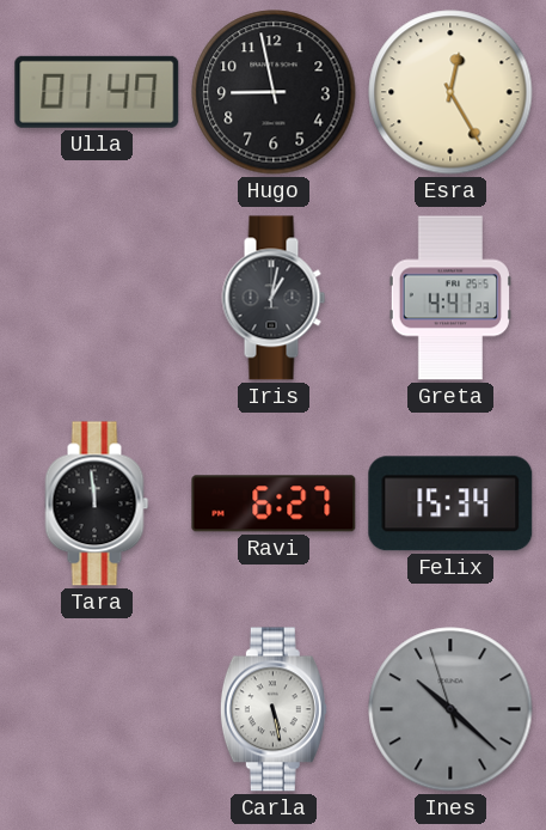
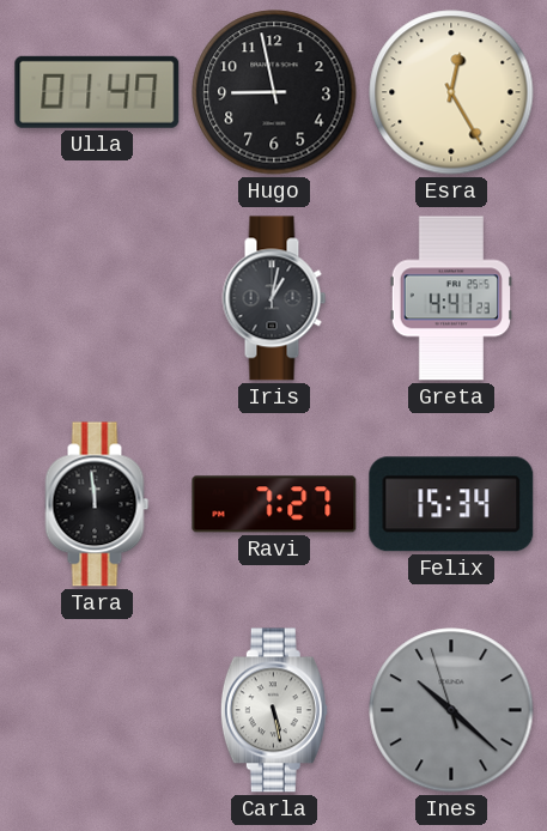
Ravi: 6:27 -> 7:27 (274, 504)
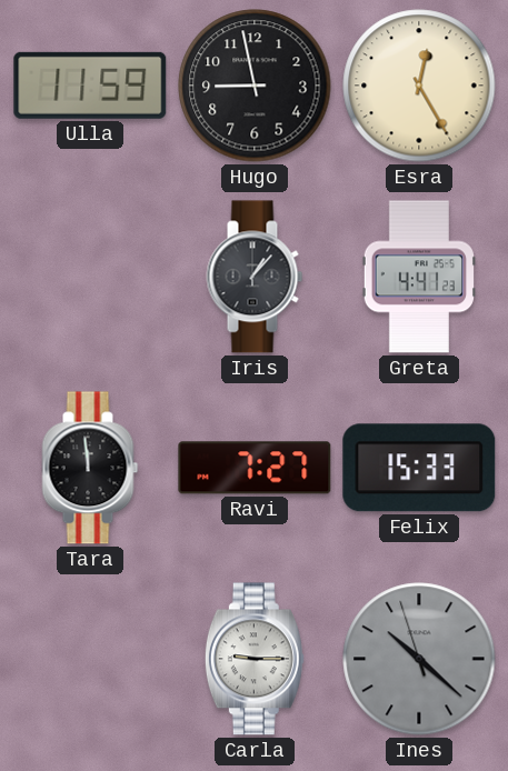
Ulla: 01:47 -> 11:59 (90, 86)
Iris: 1:02 -> 1:07 (255, 277)
Felix: 15:34 -> 15:33 (419, 468)
Carla: 5:28 -> 9:15 (255, 659)
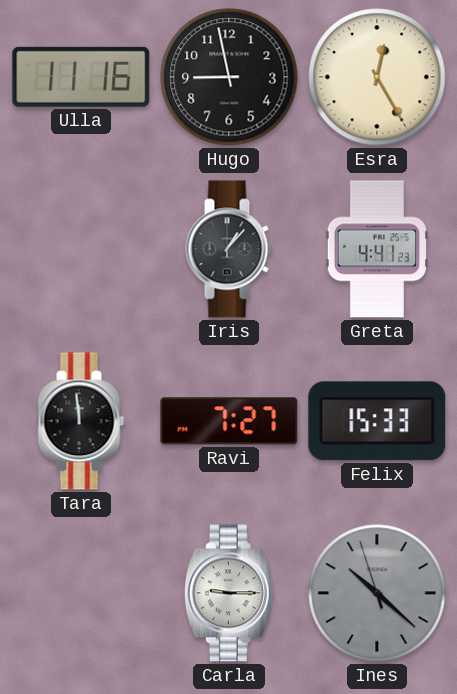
Ulla: 11:59 -> 11:16 (81, 77)
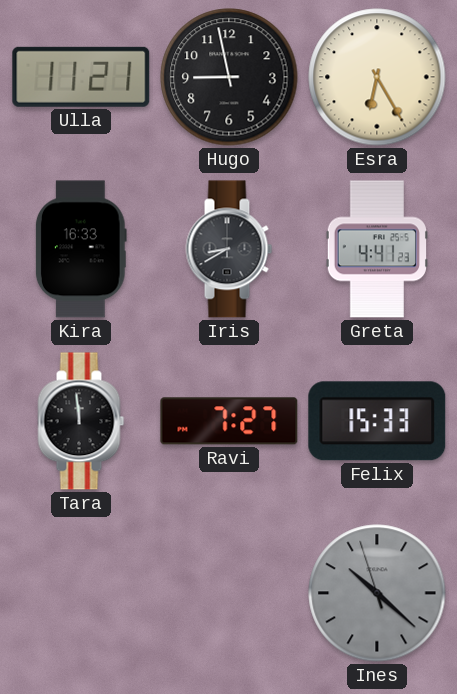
Ulla: 11:16 -> 11:21 (81, 77)
Esra: 12:25 -> 6:25 (377, 77)
Kira: none -> 16:33 (81, 249)
Iris: 1:07 -> 8:40 (229, 249)
Carla: 9:15 -> none (229, 593)
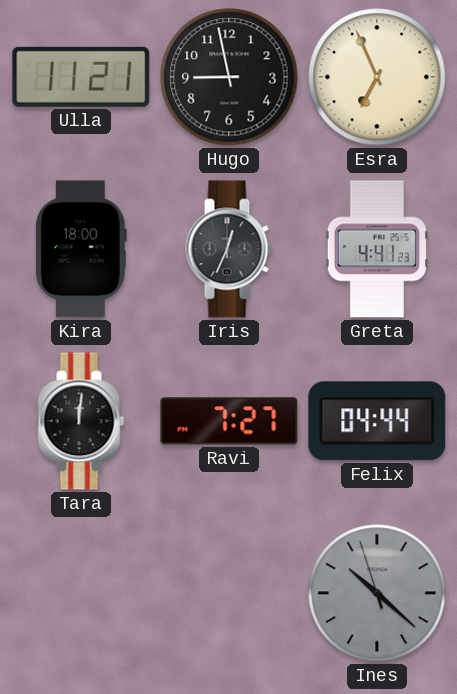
Esra: 6:25 -> 6:56 (377, 77)
Kira: 16:33 -> 18:00 (81, 249)
Iris: 8:40 -> 12:34 (229, 249)
Tara: 11:59 -> 12:01 (81, 421)
Felix: 15:33 -> 04:44 (377, 421)
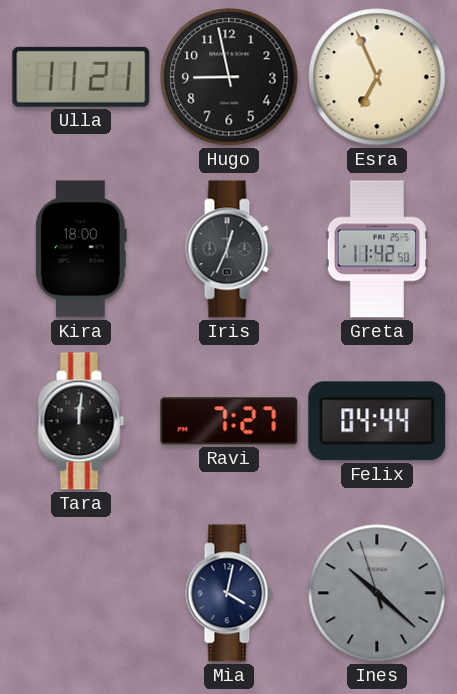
Greta: 4:41 -> 11:42 (376, 249)
Mia: none -> 4:02 (229, 593)
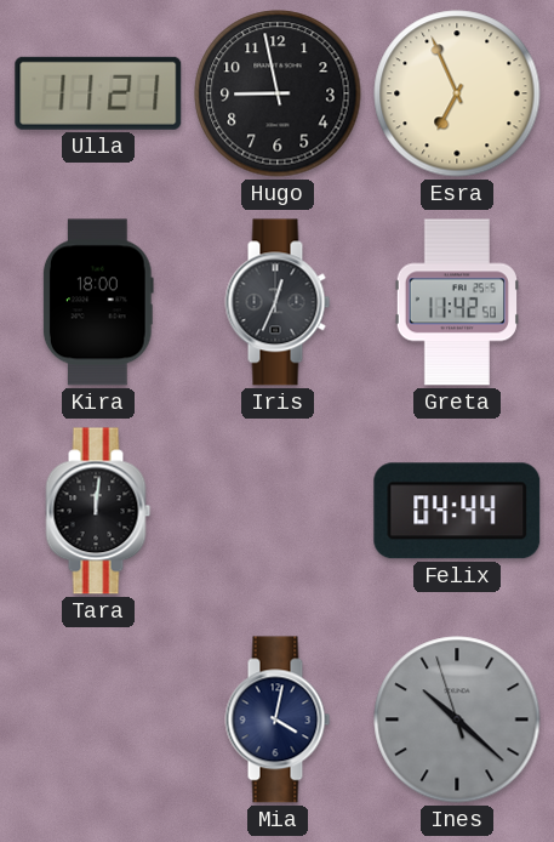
Ravi: 7:27 -> none (229, 421)
